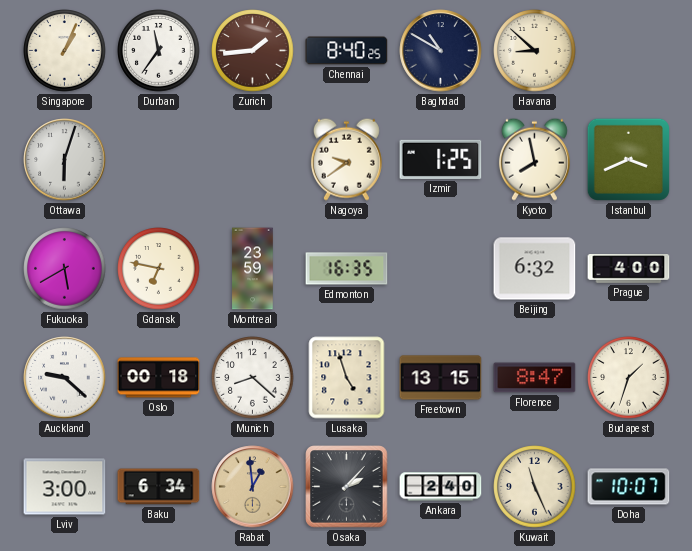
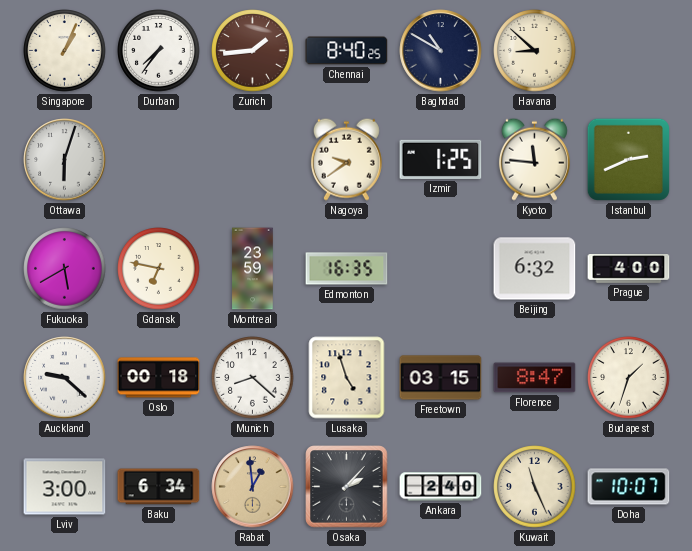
Durban: 11:36 -> 7:36 (159, 51)
Kyoto: 7:58 -> 11:46 (534, 159)
Istanbul: 3:41 -> 2:41 (628, 159)
Freetown: 13:15 -> 03:15 (441, 378)
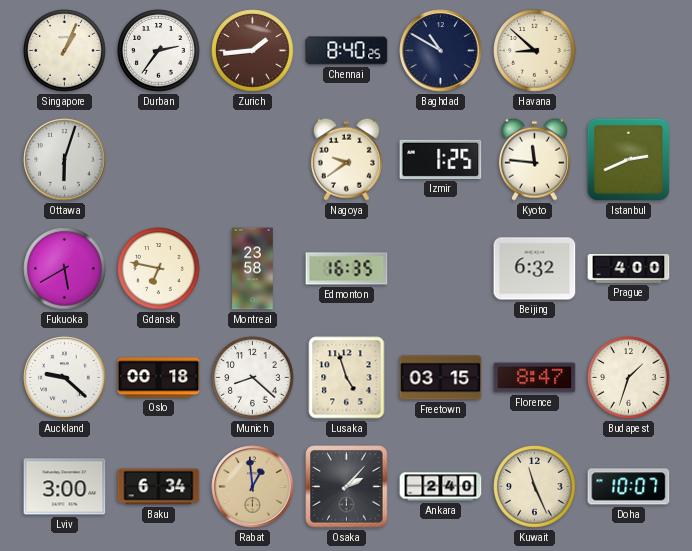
Durban: 7:36 -> 2:36 (159, 51)
Montreal: 23:59 -> 23:58 (253, 269)
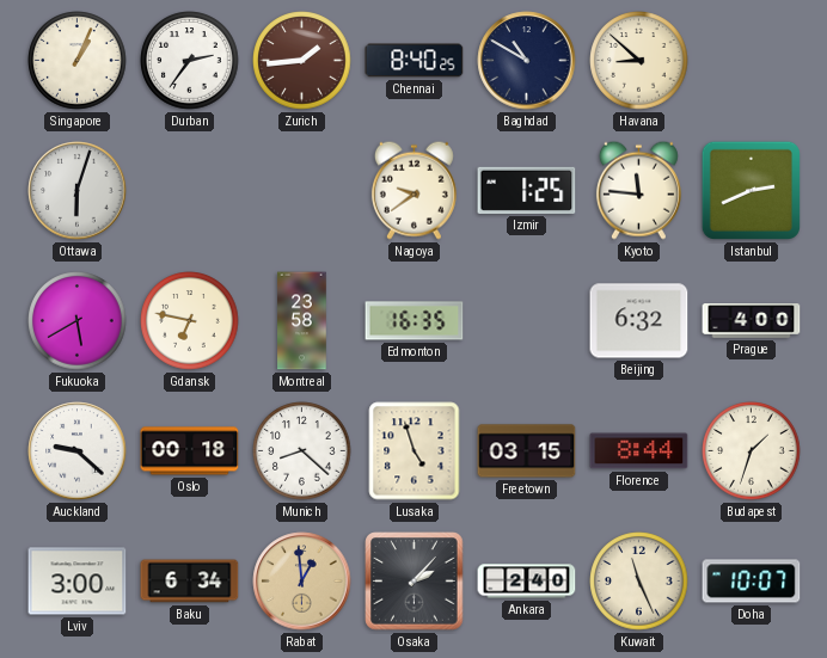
Florence: 8:47 -> 8:44 (639, 451)
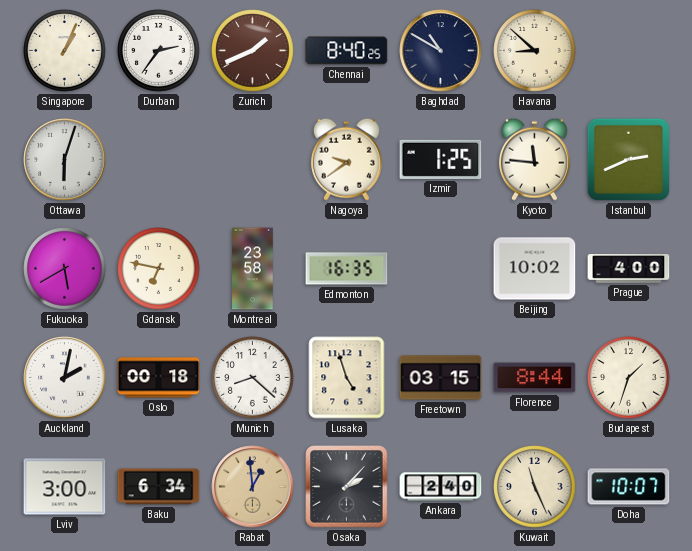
Zurich: 1:44 -> 1:41 (253, 51)
Beijing: 6:32 -> 10:02 (535, 269)
Auckland: 9:22 -> 2:02 (65, 378)
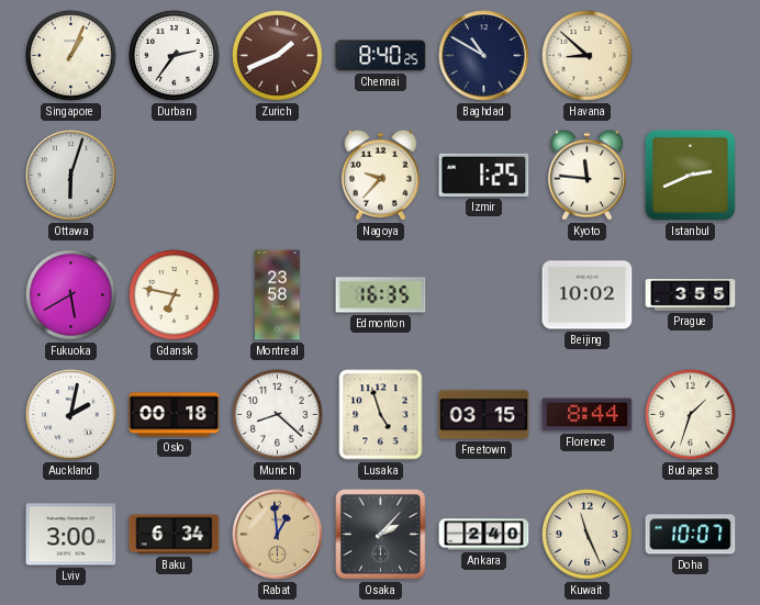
Nagoya: 9:39 -> 9:37 (380, 175)
Prague: 4:00 -> 3:55 (691, 295)
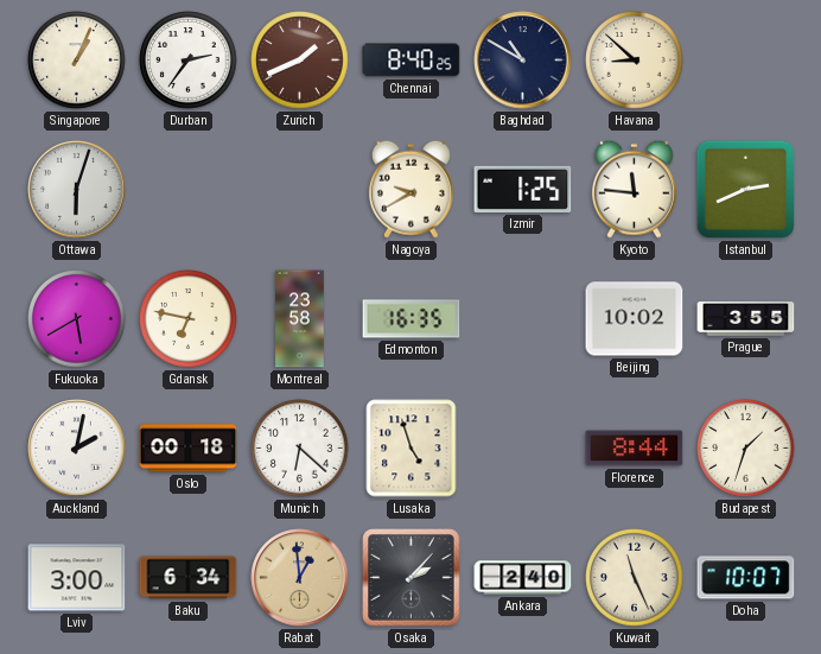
Nagoya: 9:37 -> 9:40 (411, 189)
Munich: 8:22 -> 6:22 (300, 449)
Freetown: 03:15 -> none (484, 415)
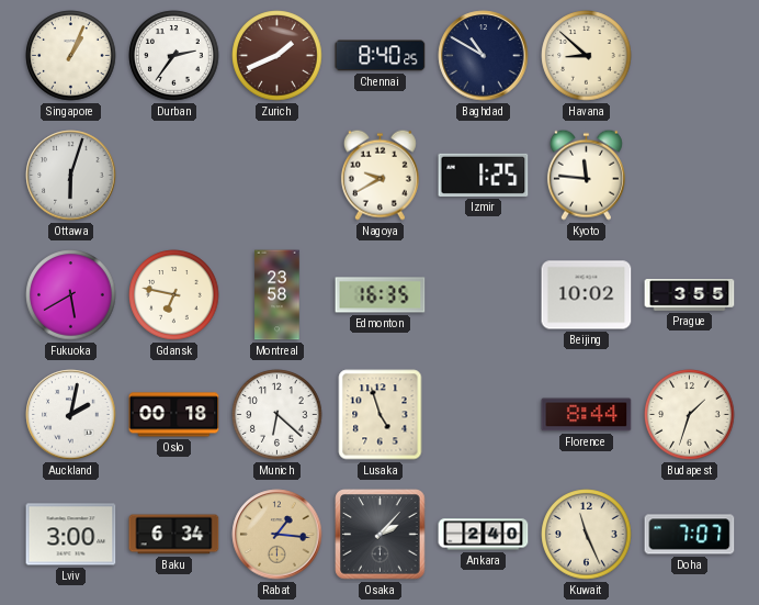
Istanbul: 2:41 -> none (745, 189)
Rabat: 12:59 -> 1:16 (277, 535)
Doha: 10:07 -> 7:07 (690, 535)
